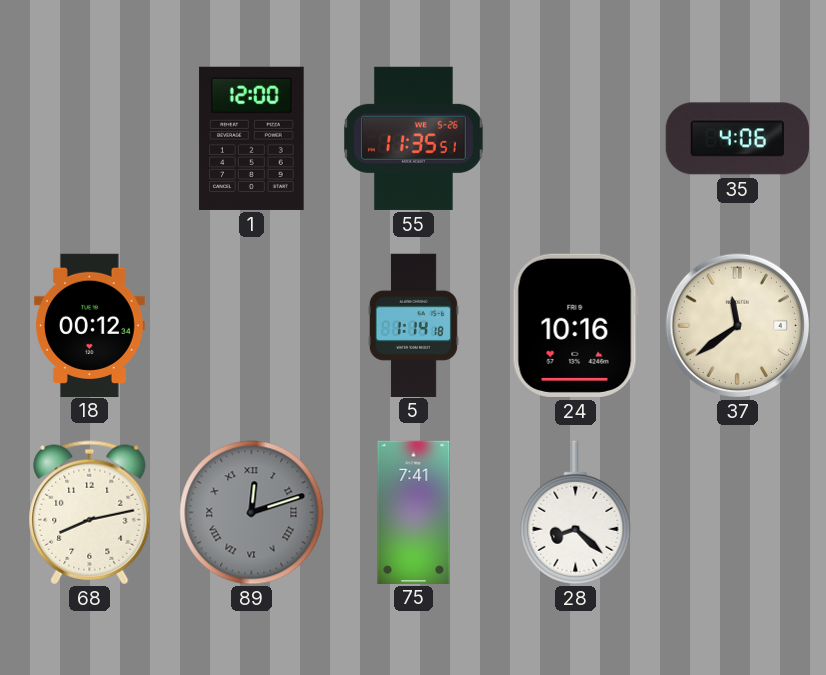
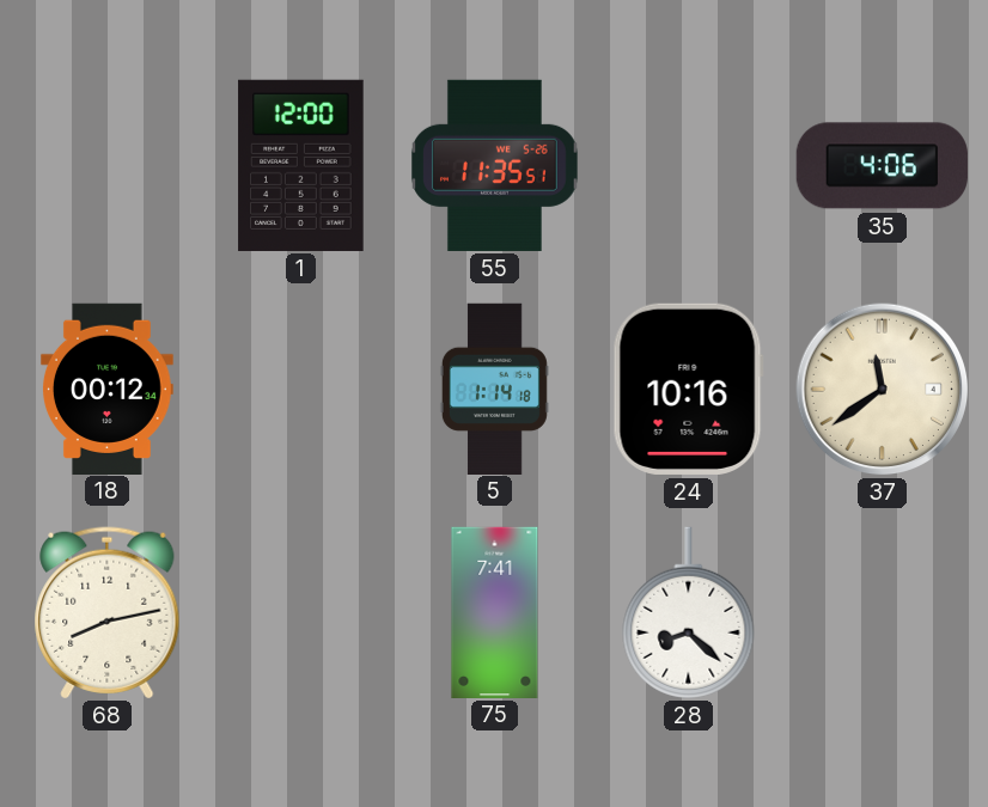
89: 12:12 -> none (252, 513)
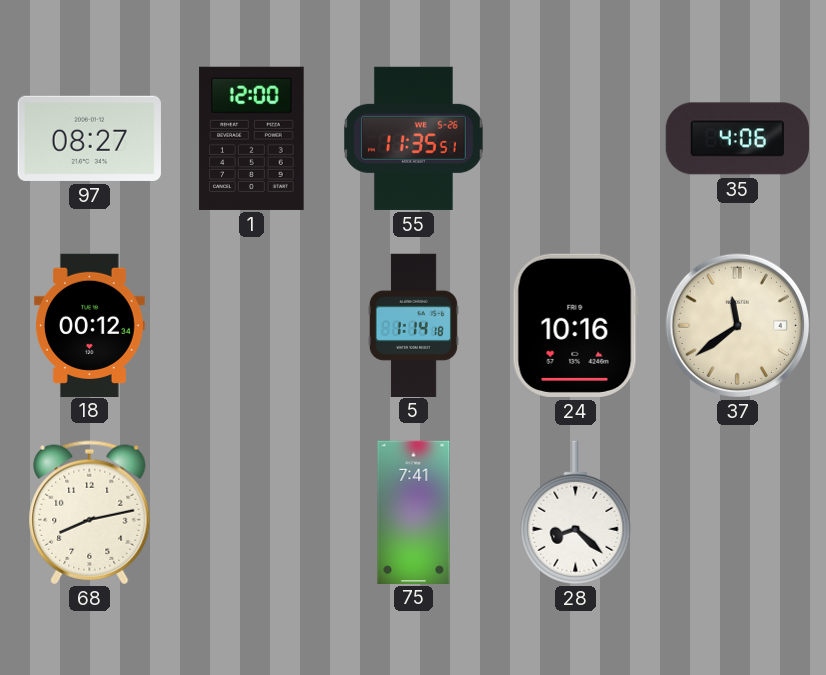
97: none -> 08:27 (89, 138)
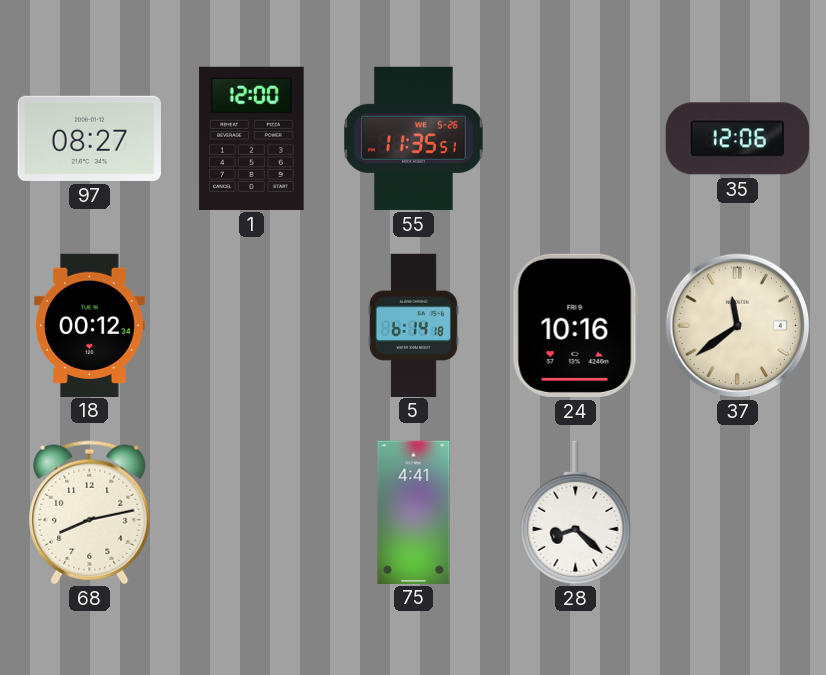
35: 4:06 -> 12:06 (737, 139)
5: 1:14 -> 6:14 (413, 325)
75: 7:41 -> 4:41 (414, 512)
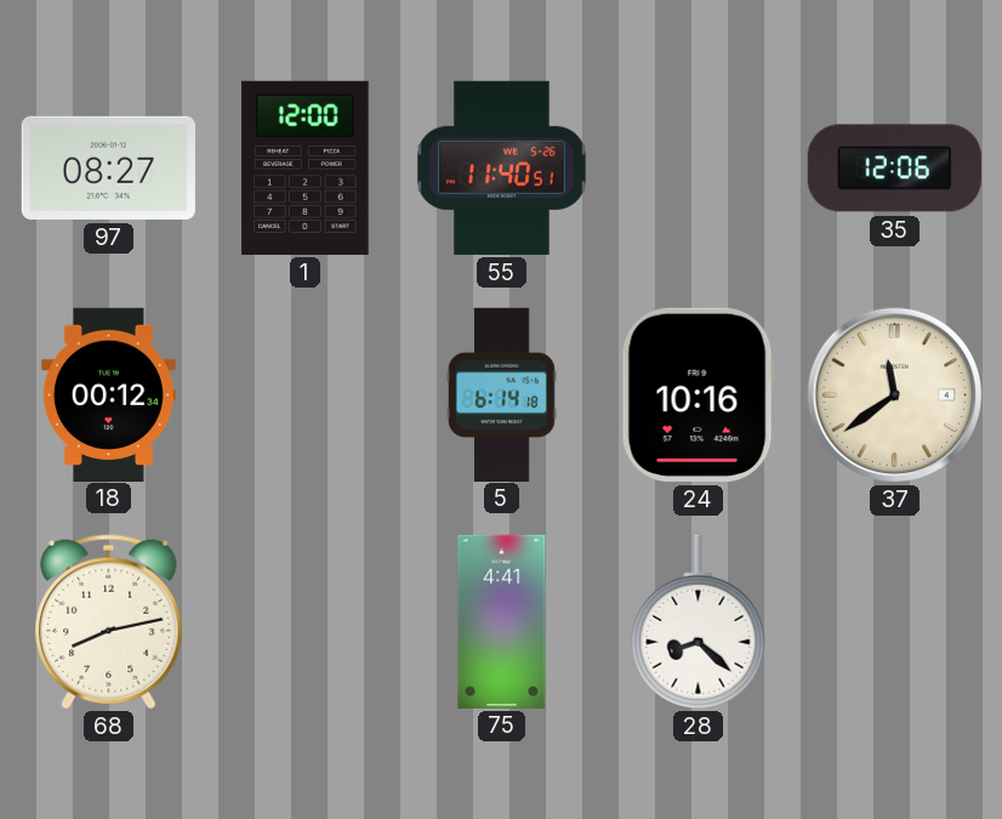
55: 11:35 -> 11:40 (502, 167)
